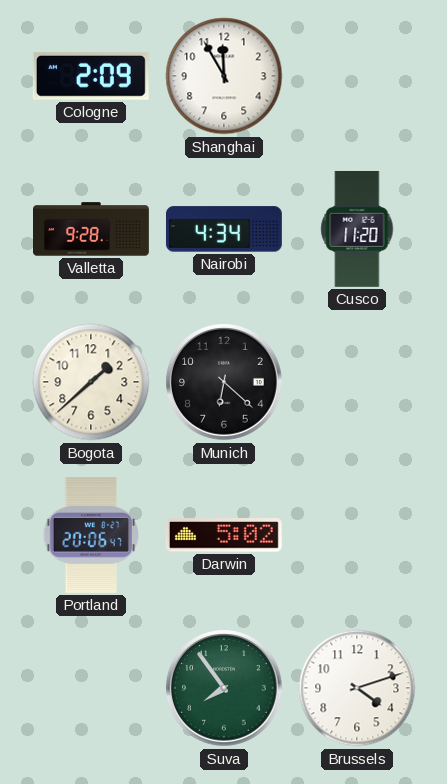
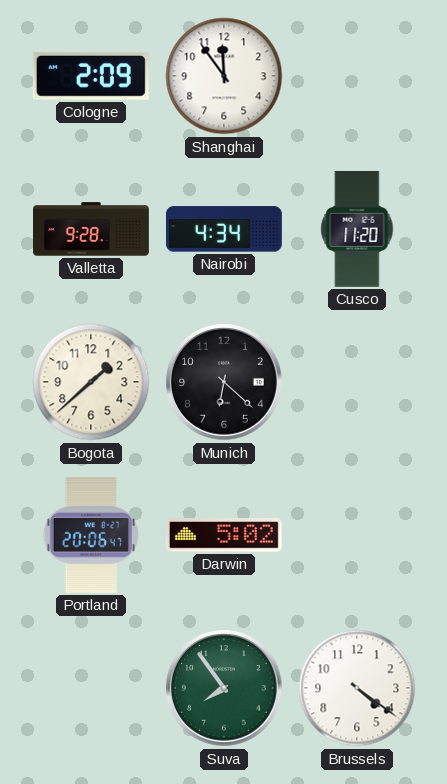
Shanghai: 11:55 -> 11:54 (224, 76)
Brussels: 4:12 -> 4:21 (357, 688)
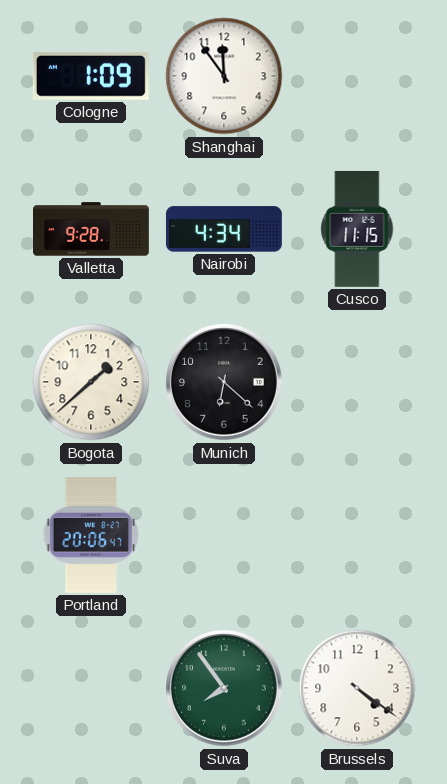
Cologne: 2:09 -> 1:09 (91, 76)
Cusco: 11:20 -> 11:15 (357, 229)
Darwin: 5:02 -> none (224, 535)
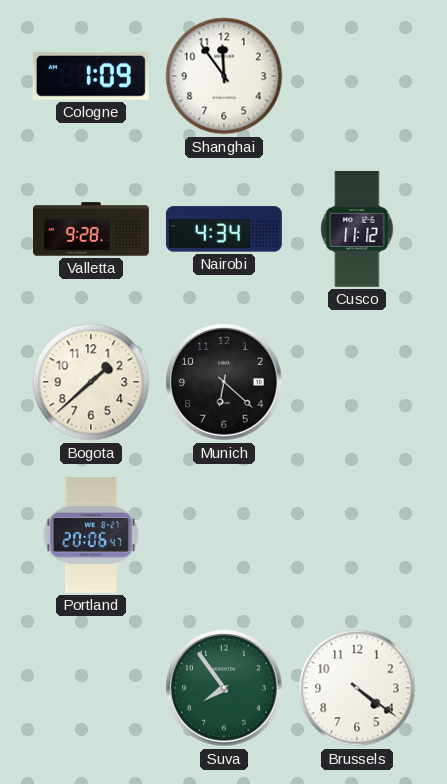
Cusco: 11:15 -> 11:12 (357, 229)
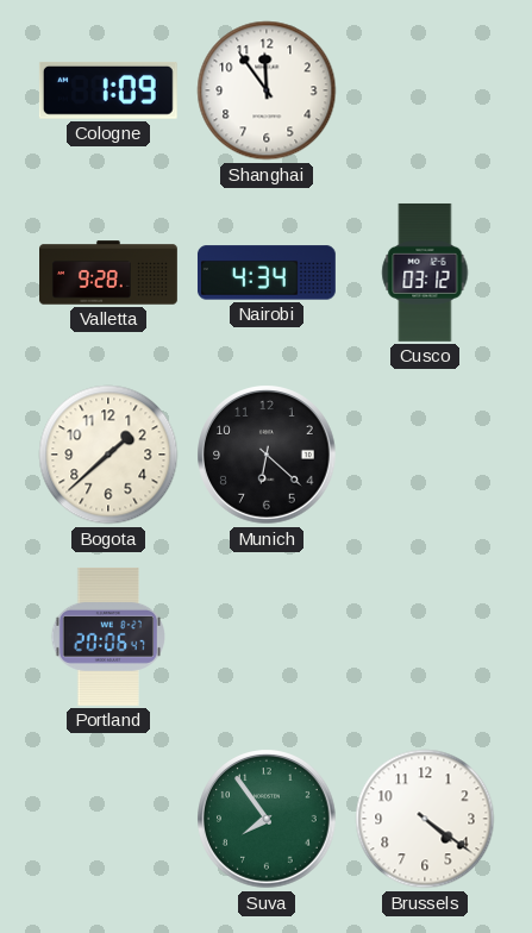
Cusco: 11:12 -> 03:12 (425, 273)
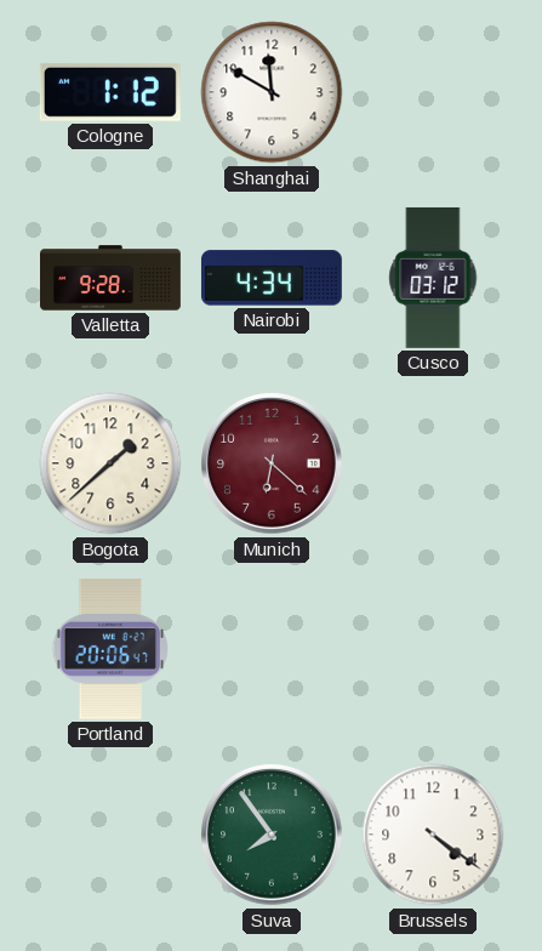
Cologne: 1:09 -> 1:12 (110, 92)
Shanghai: 11:54 -> 11:50 (272, 92)
Munich dial: black -> burgundy (272, 463)
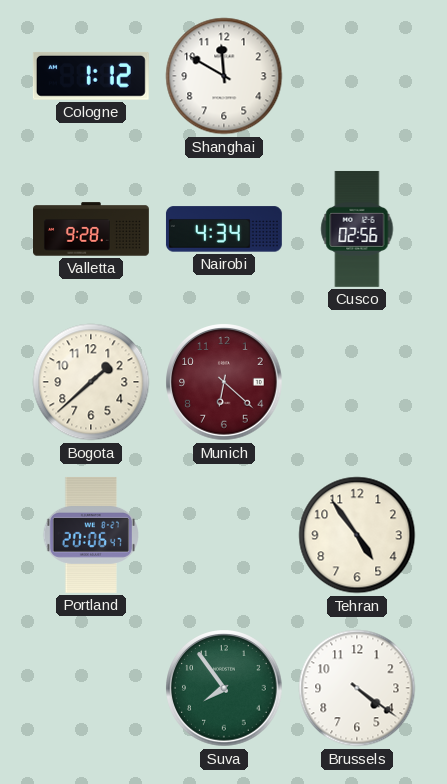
Cusco: 03:12 -> 02:56 (357, 229)
Tehran: none -> 4:54 (357, 535)
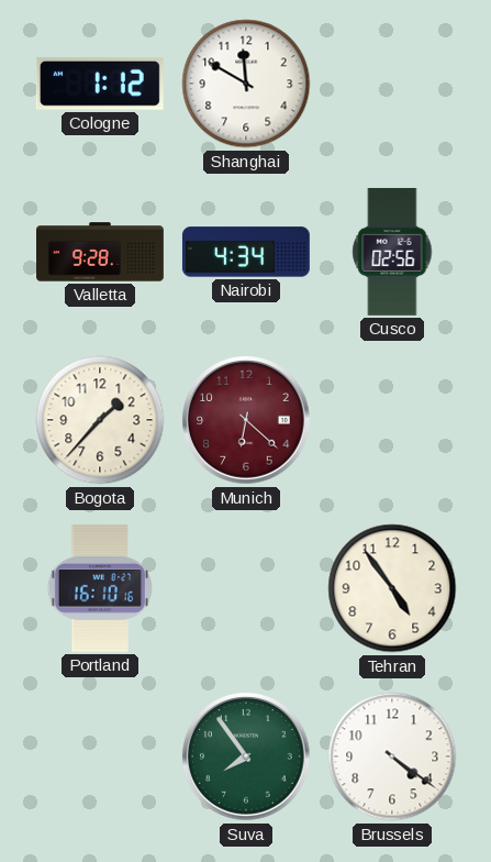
Bogota: 1:38 -> 1:37 (100, 420)
Portland: 20:06 -> 16:10 (99, 588)
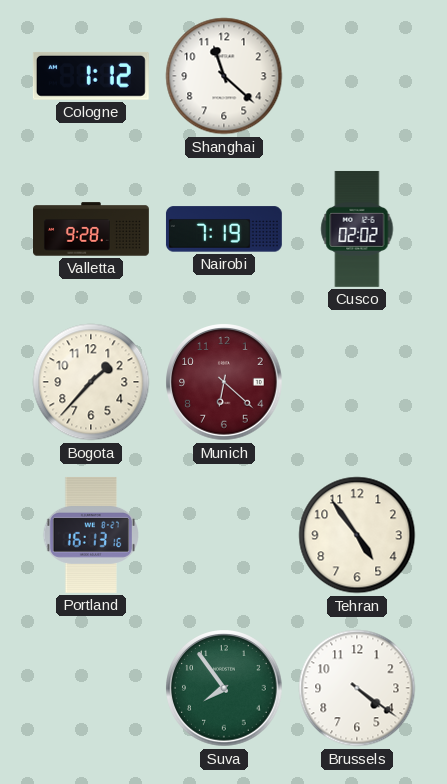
Shanghai: 11:50 -> 11:22 (224, 76)
Nairobi: 4:34 -> 7:19 (224, 229)
Cusco: 02:56 -> 02:02 (357, 229)
Portland: 16:10 -> 16:13 (90, 535)
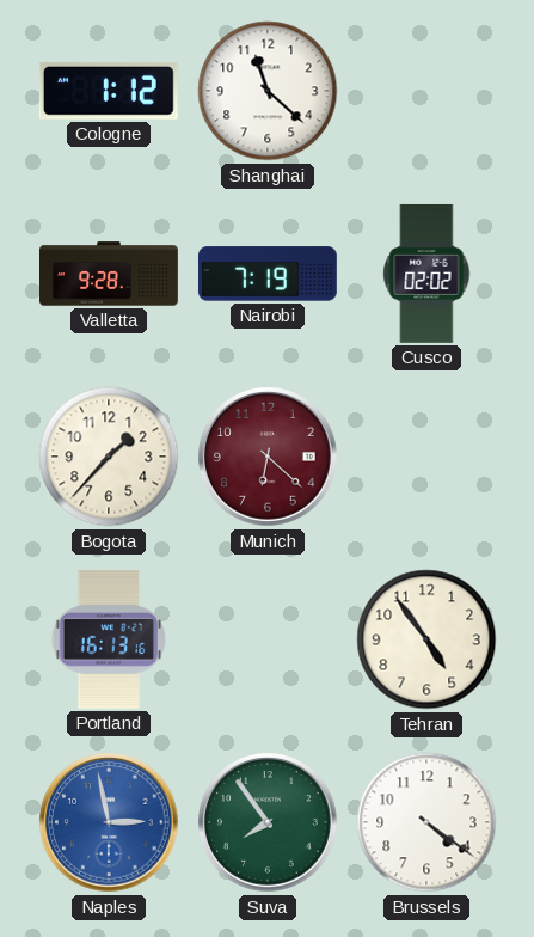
Naples: none -> 2:58 (109, 822)
